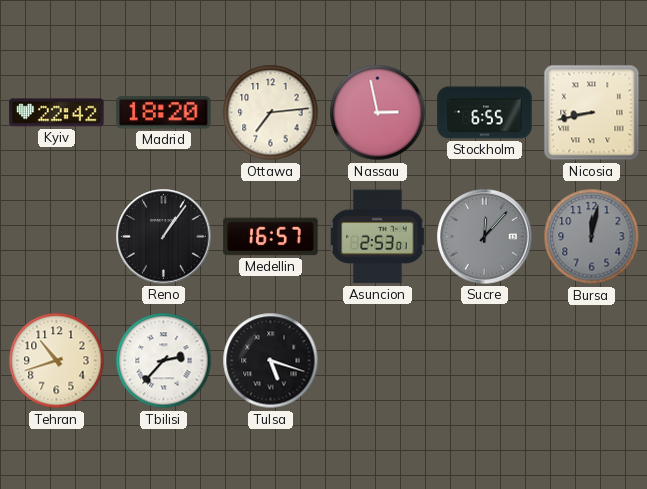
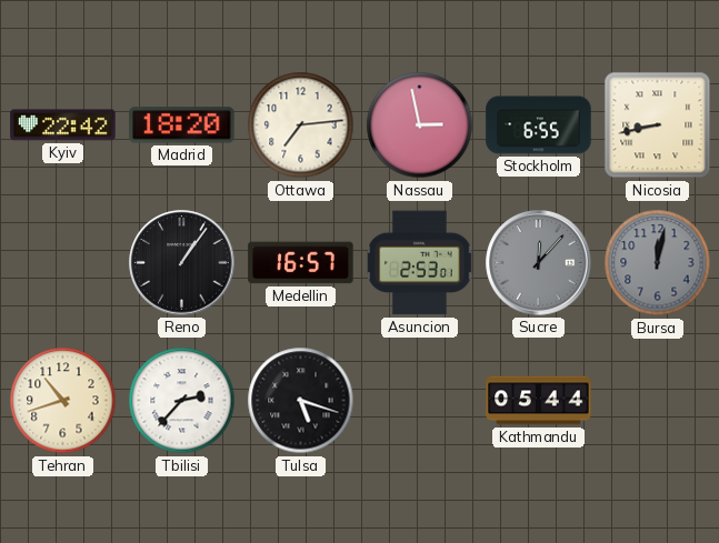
Kathmandu: none -> 05:44 (539, 401)
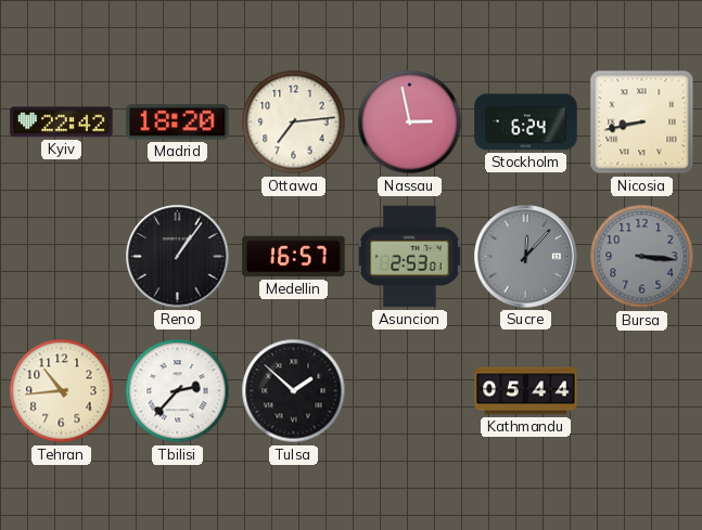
Stockholm: 6:55 -> 6:24 (526, 122)
Bursa: 12:02 -> 3:16 (642, 257)
Tehran: 10:42 -> 10:44 (62, 391)
Tulsa: 5:18 -> 1:52 (294, 391)
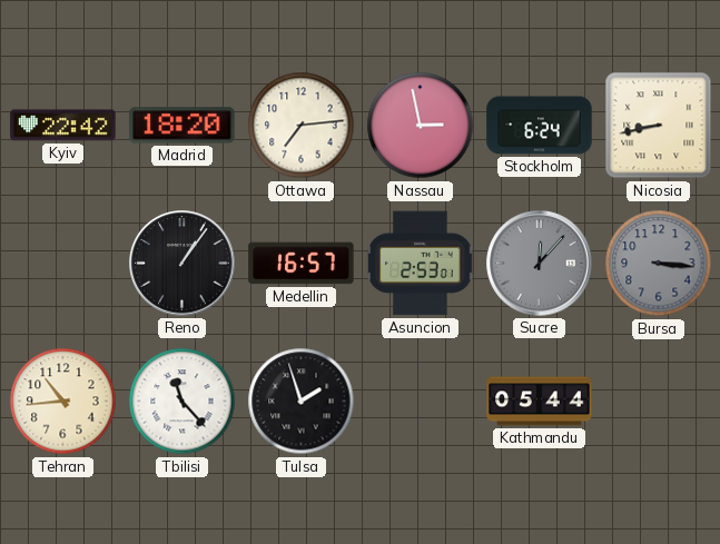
Tbilisi: 2:37 -> 11:23 (183, 402)
Tulsa: 1:52 -> 1:57 (302, 402)
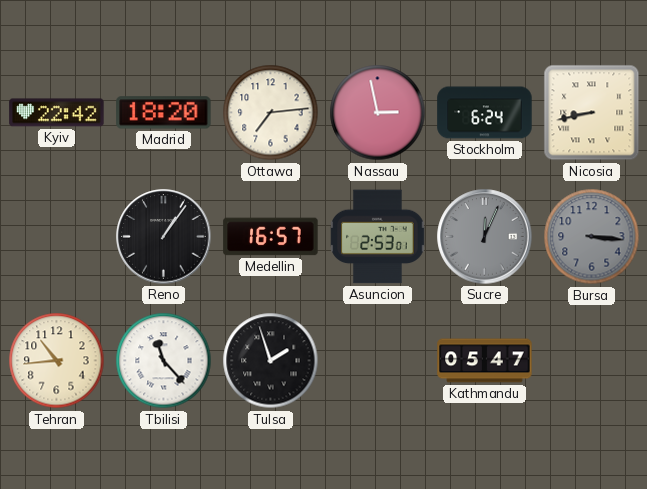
Sucre: 12:07 -> 12:04 (485, 237)
Kathmandu: 05:44 -> 05:47 (485, 361)
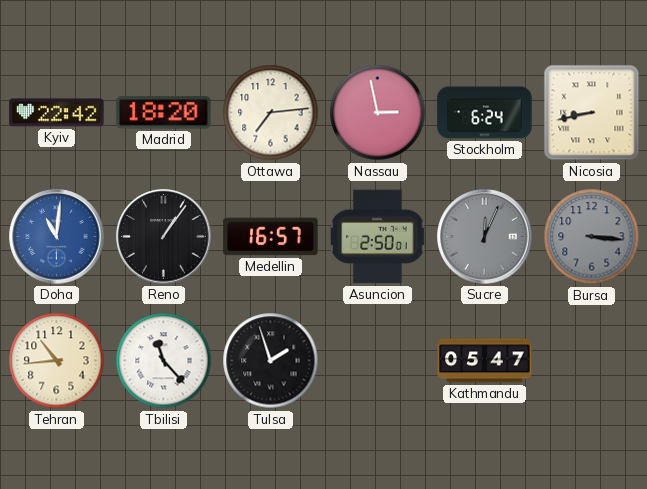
Doha: none -> 11:01 (57, 237)
Asuncion: 2:53 -> 2:50 (378, 237)
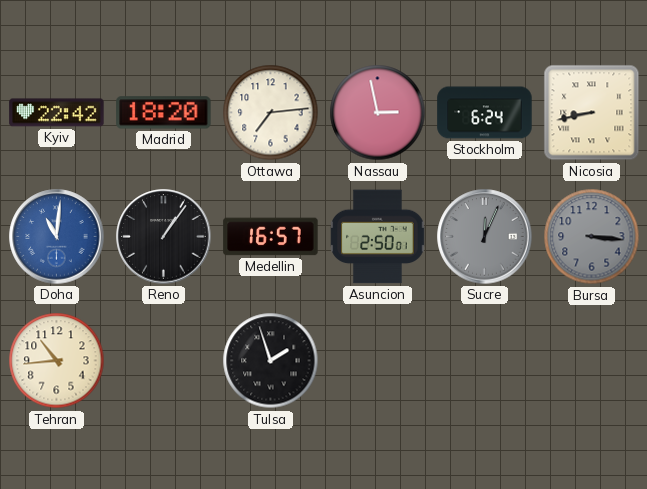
Tbilisi: 11:23 -> none (164, 361)
Kathmandu: 05:47 -> none (485, 361)
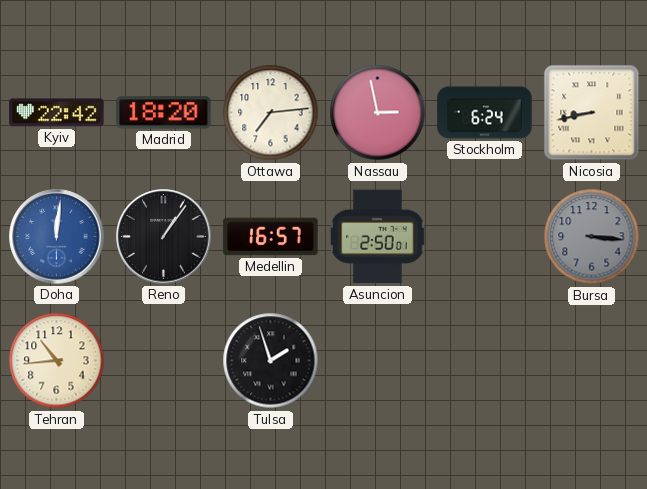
Doha: 11:01 -> 12:01 (57, 237)
Sucre: 12:04 -> none (485, 237)
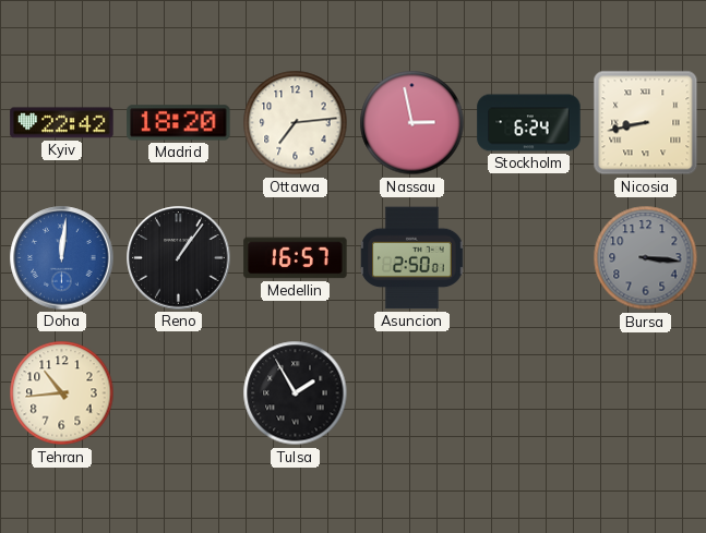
Tulsa: 1:57 -> 1:55 (296, 393)
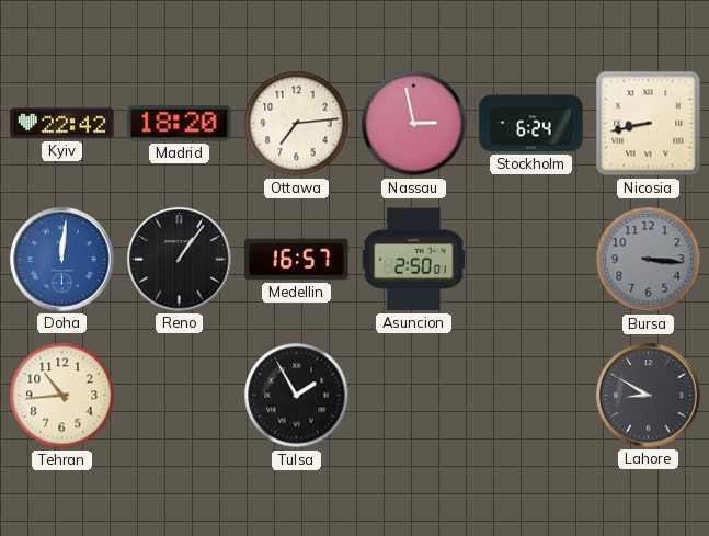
Lahore: none -> 8:50 (649, 396)
